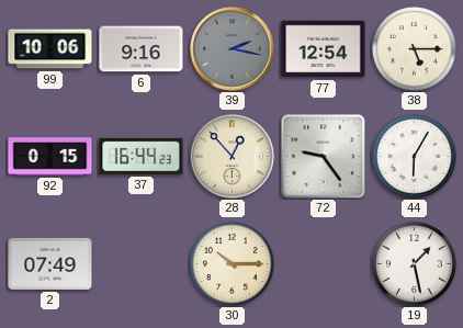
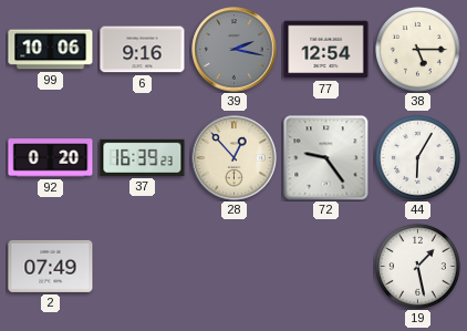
92: 0:15 -> 0:20 (51, 158)
37: 16:44 -> 16:39 (143, 157)
30: 10:15 -> none (233, 264)
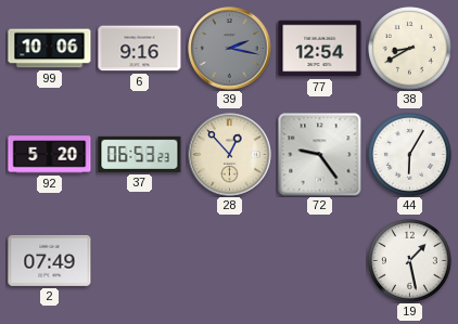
38: 5:15 -> 8:40 (410, 49)
92: 0:20 -> 5:20 (50, 155)
37: 16:39 -> 06:53 (140, 154)
